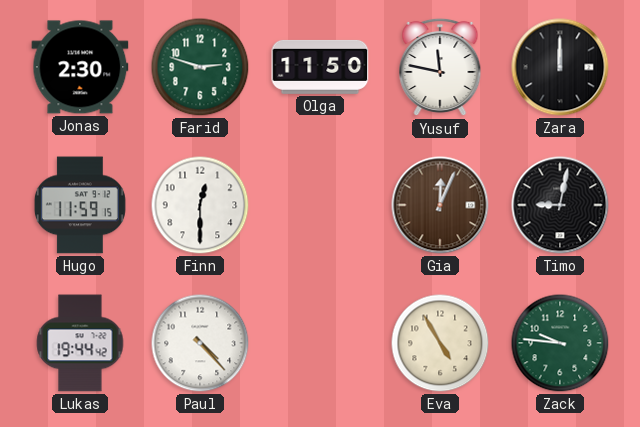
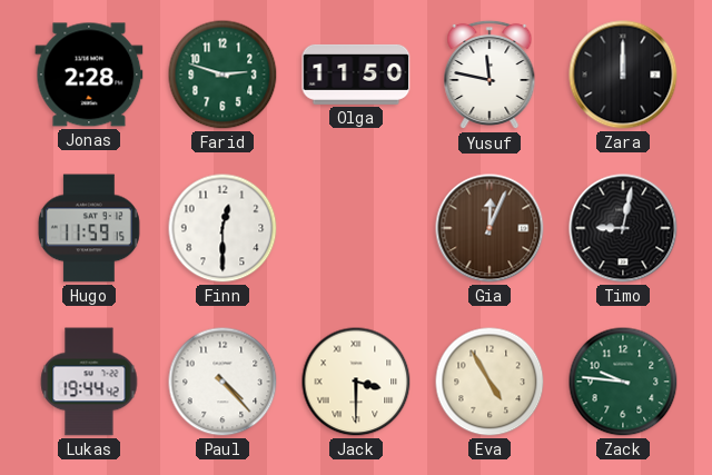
Jonas: 2:30 -> 2:28 (89, 75)
Jack: none -> 3:30 (356, 382)
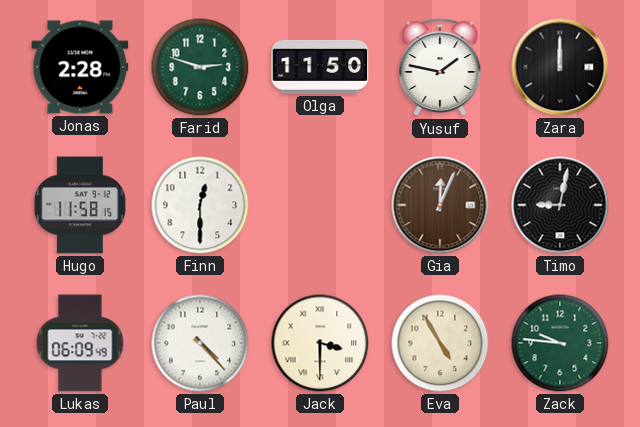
Yusuf: 11:47 -> 1:47 (440, 67)
Hugo: 11:59 -> 11:58 (80, 205)
Lukas: 19:44 -> 06:09 (80, 343)
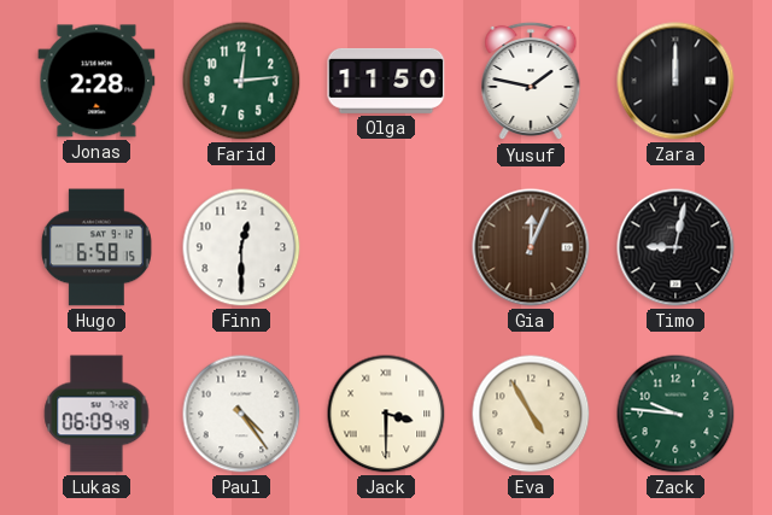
Farid: 2:48 -> 12:14 (241, 81)
Hugo: 11:58 -> 6:58 (96, 247)
Paul: 4:23 -> 4:24 (241, 414)
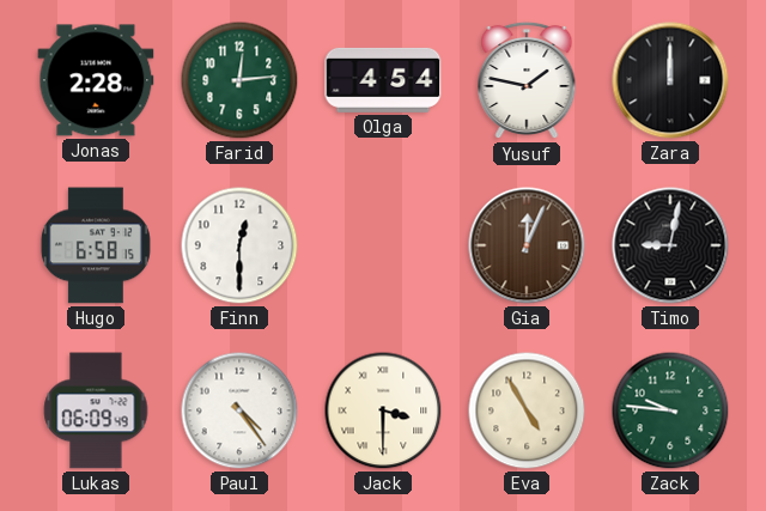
Olga: 11:50 -> 4:54 (383, 80)
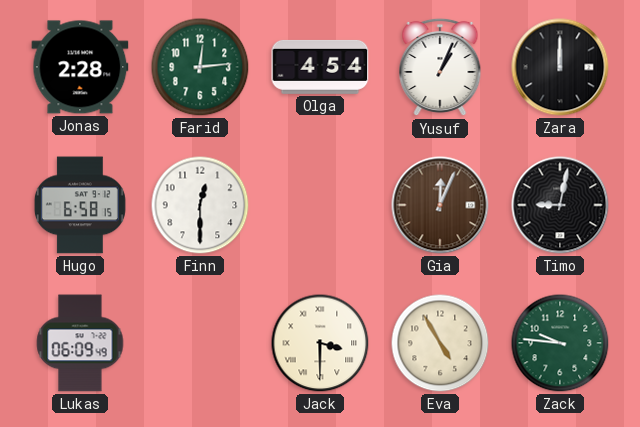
Yusuf: 1:47 -> 1:04 (440, 67)
Paul: 4:24 -> none (239, 410)
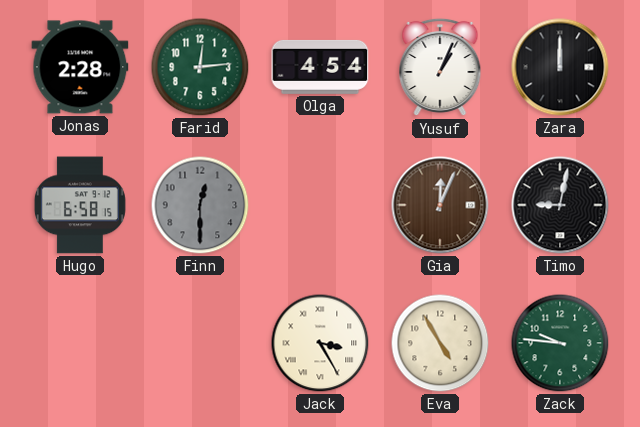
Finn dial: white -> grey (200, 205)
Lukas: 06:09 -> none (80, 343)
Jack: 3:30 -> 3:25 (320, 343)
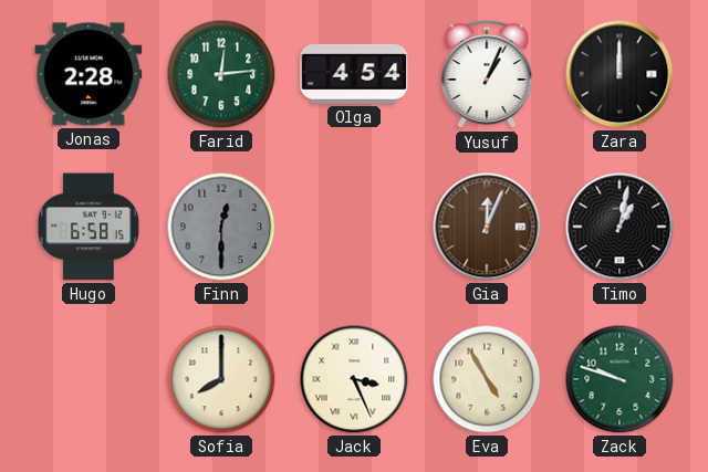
Timo: 9:02 -> 1:02 (619, 227)
Sofia: none -> 8:00 (221, 379)
Jack: 3:25 -> 3:26 (354, 379)
Zack: 9:46 -> 9:48 (619, 379)
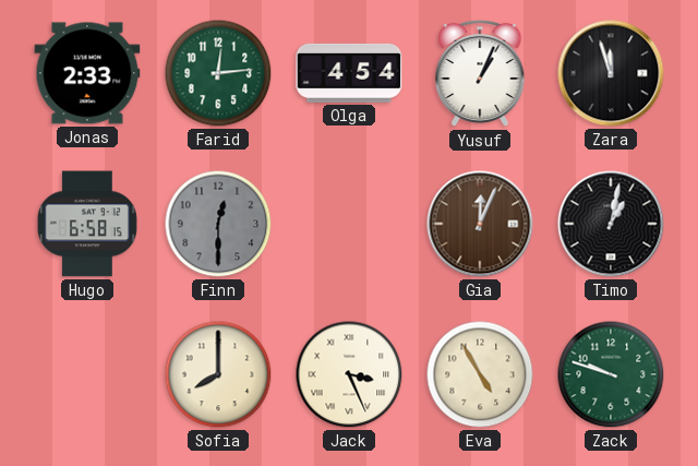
Jonas: 2:28 -> 2:33 (87, 73)
Zara: 12:00 -> 11:57 (611, 73)
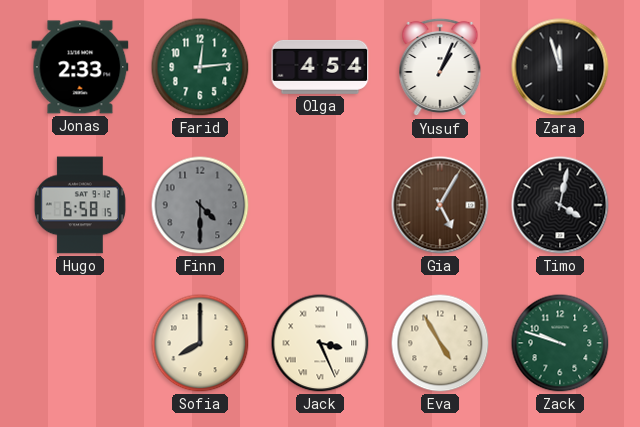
Finn: 12:30 -> 4:30 (200, 205)
Gia: 12:04 -> 5:05 (440, 205)
Timo: 1:02 -> 4:02 (560, 205)
